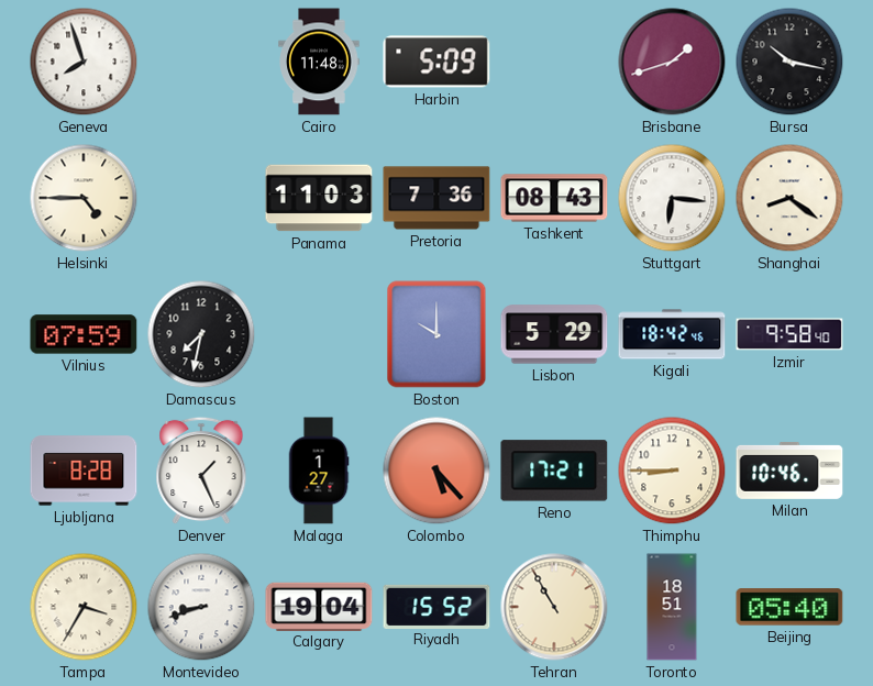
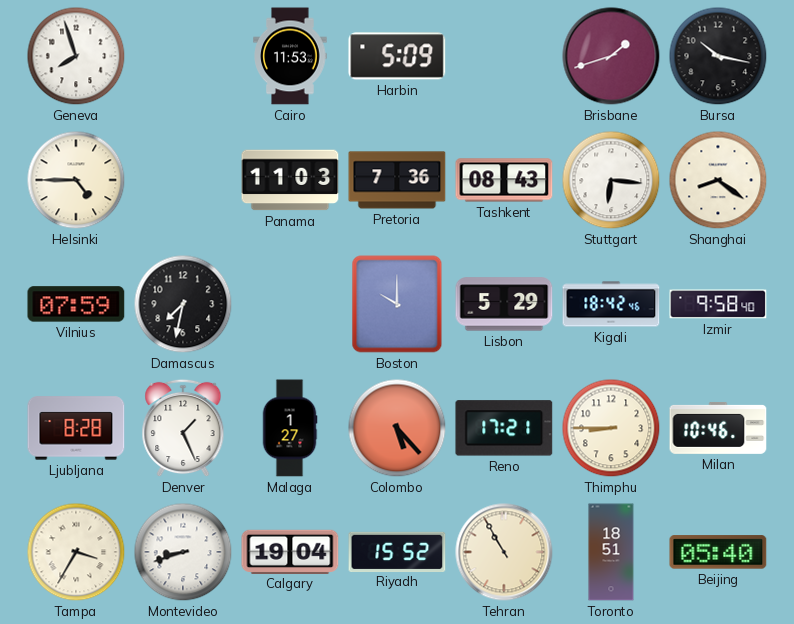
Cairo: 11:48 -> 11:53 (290, 56)
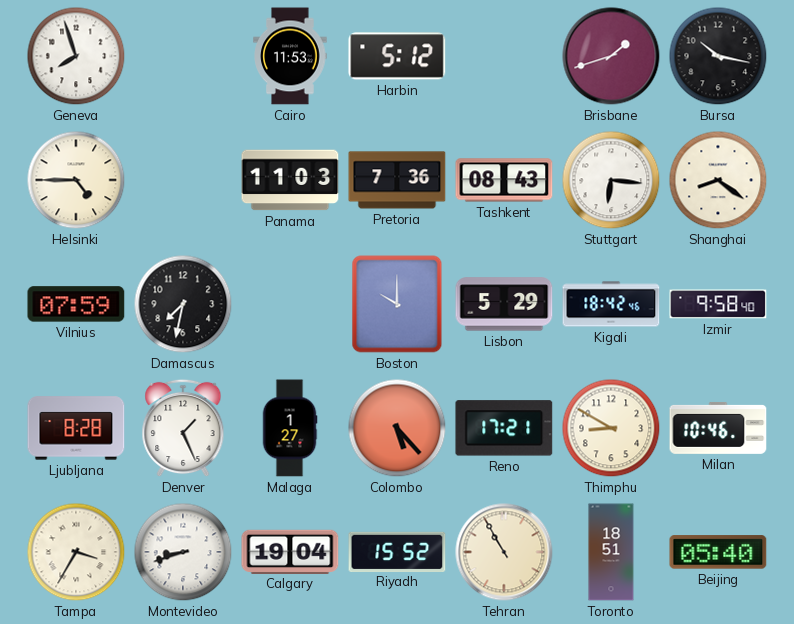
Harbin: 5:09 -> 5:12 (397, 56)
Thimphu: 8:45 -> 8:50 (611, 428)
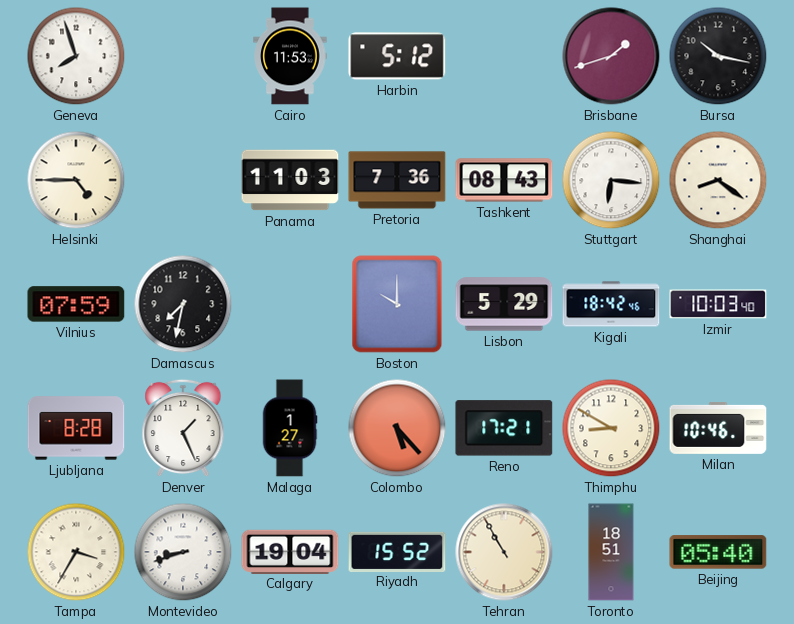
Izmir: 9:58 -> 10:03 (718, 304)
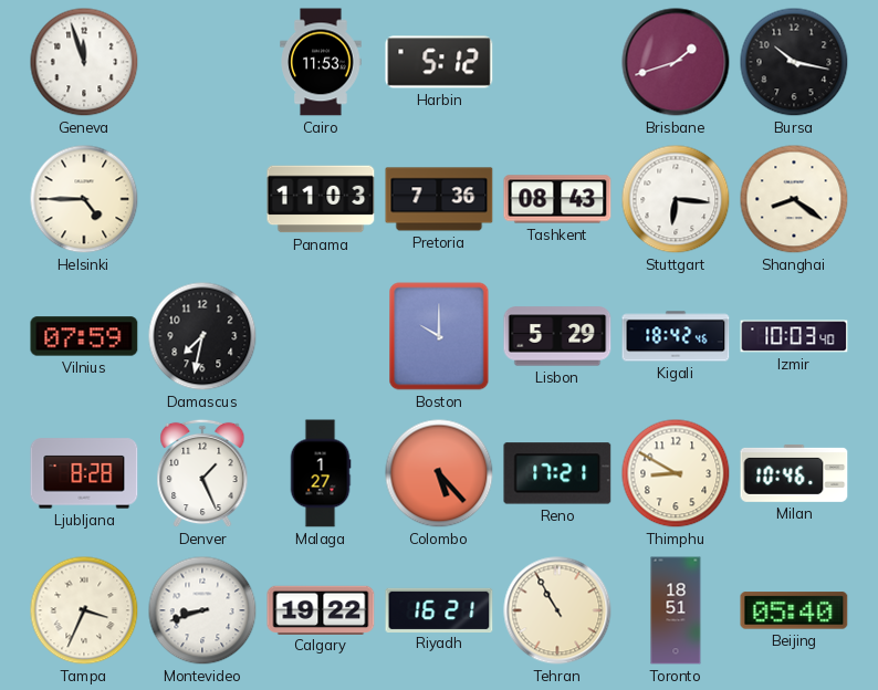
Geneva: 7:57 -> 11:57 (84, 62)
Tampa: 3:35 -> 3:34 (84, 610)
Calgary: 19:04 -> 19:22 (321, 609)
Riyadh: 15:52 -> 16:21 (439, 609)
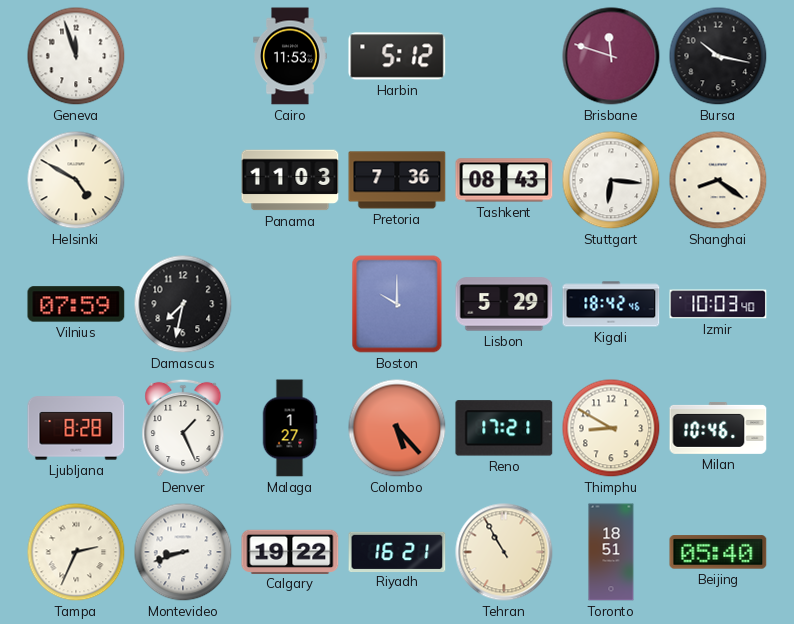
Brisbane: 1:42 -> 11:48 (611, 56)
Helsinki: 4:45 -> 4:50 (76, 180)
Tampa: 3:34 -> 2:34 (76, 552)
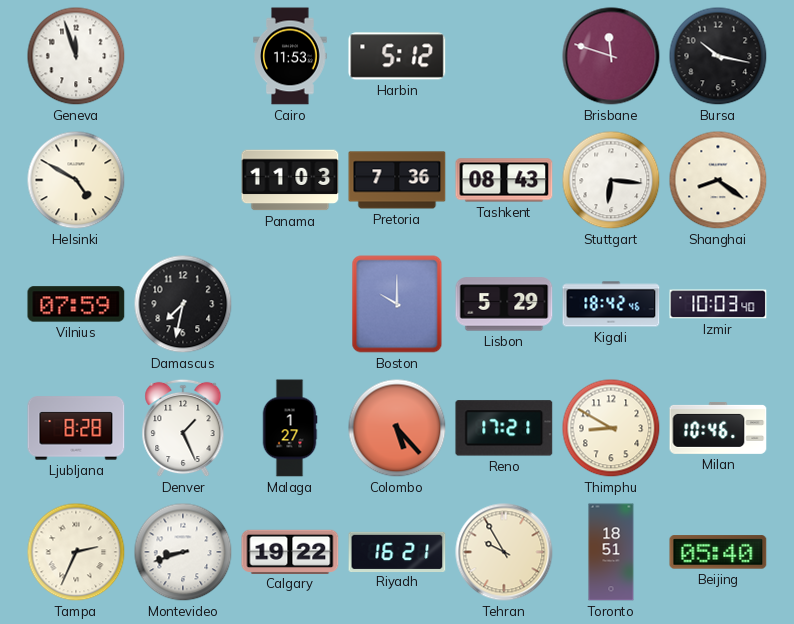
Tehran: 10:55 -> 9:55 (504, 552)
